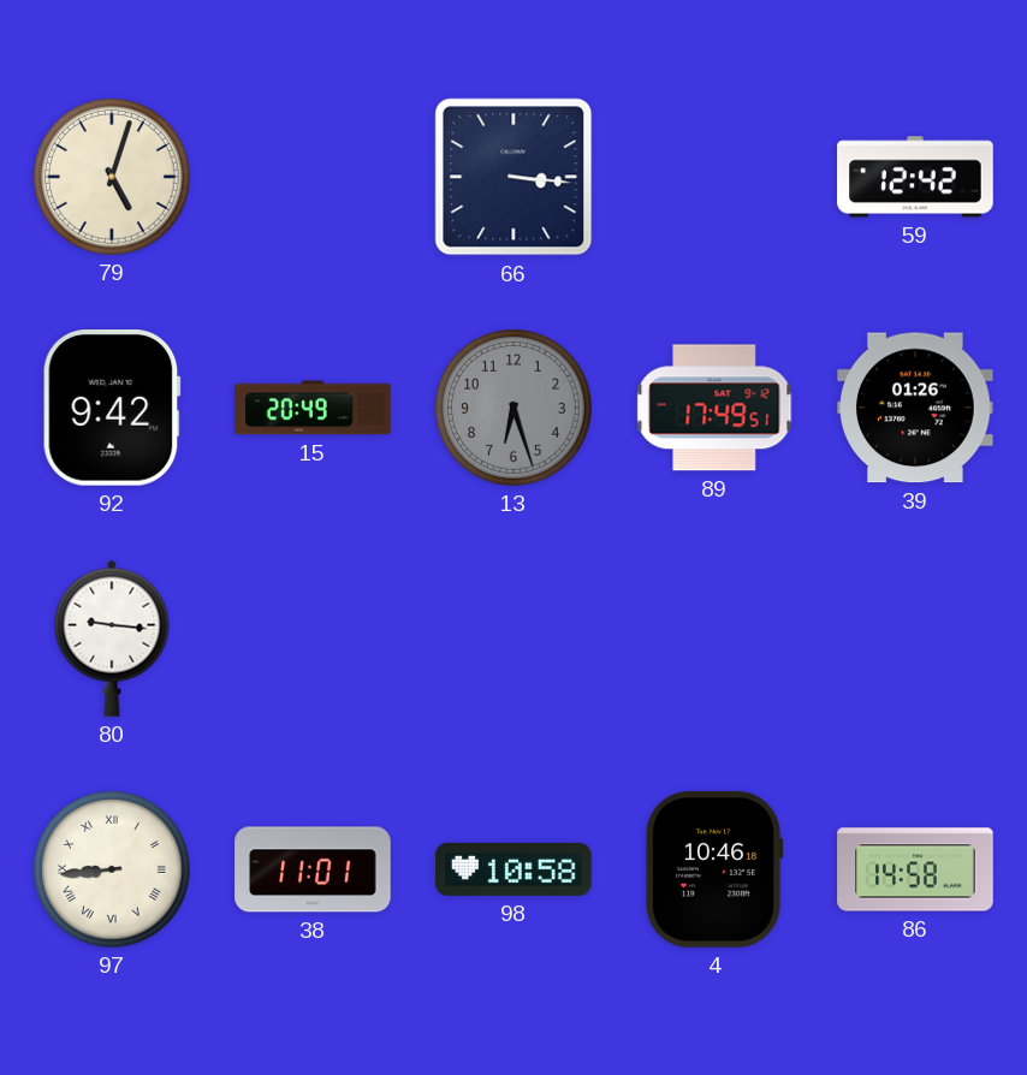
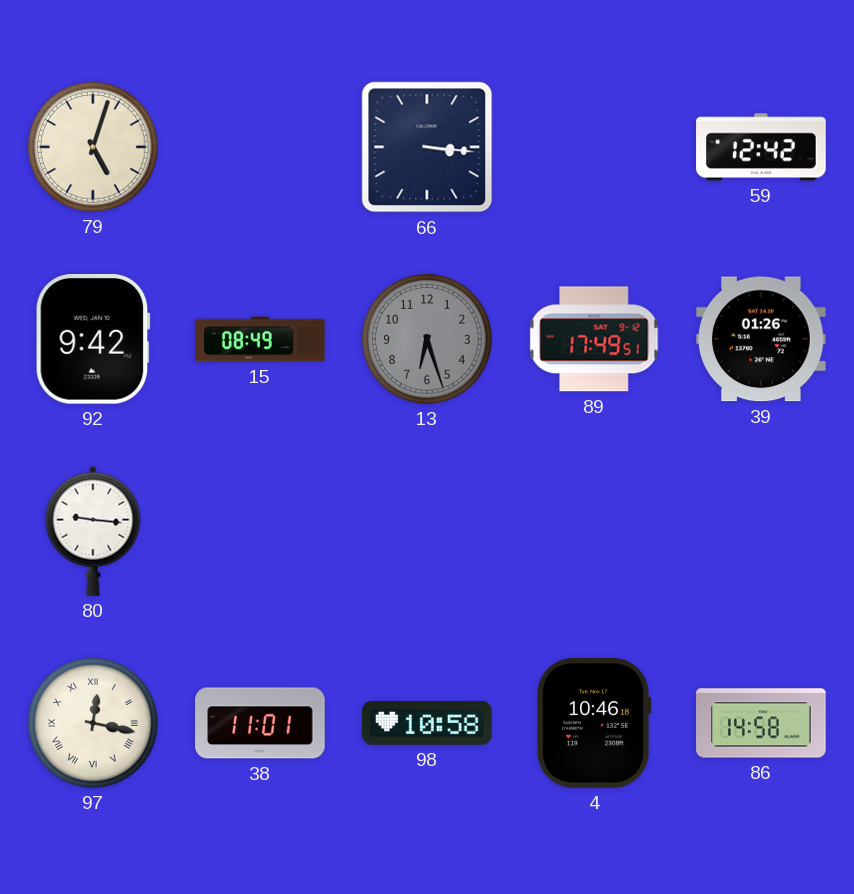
15: 20:49 -> 08:49 (260, 339)
97: 8:44 -> 12:17 (94, 724)
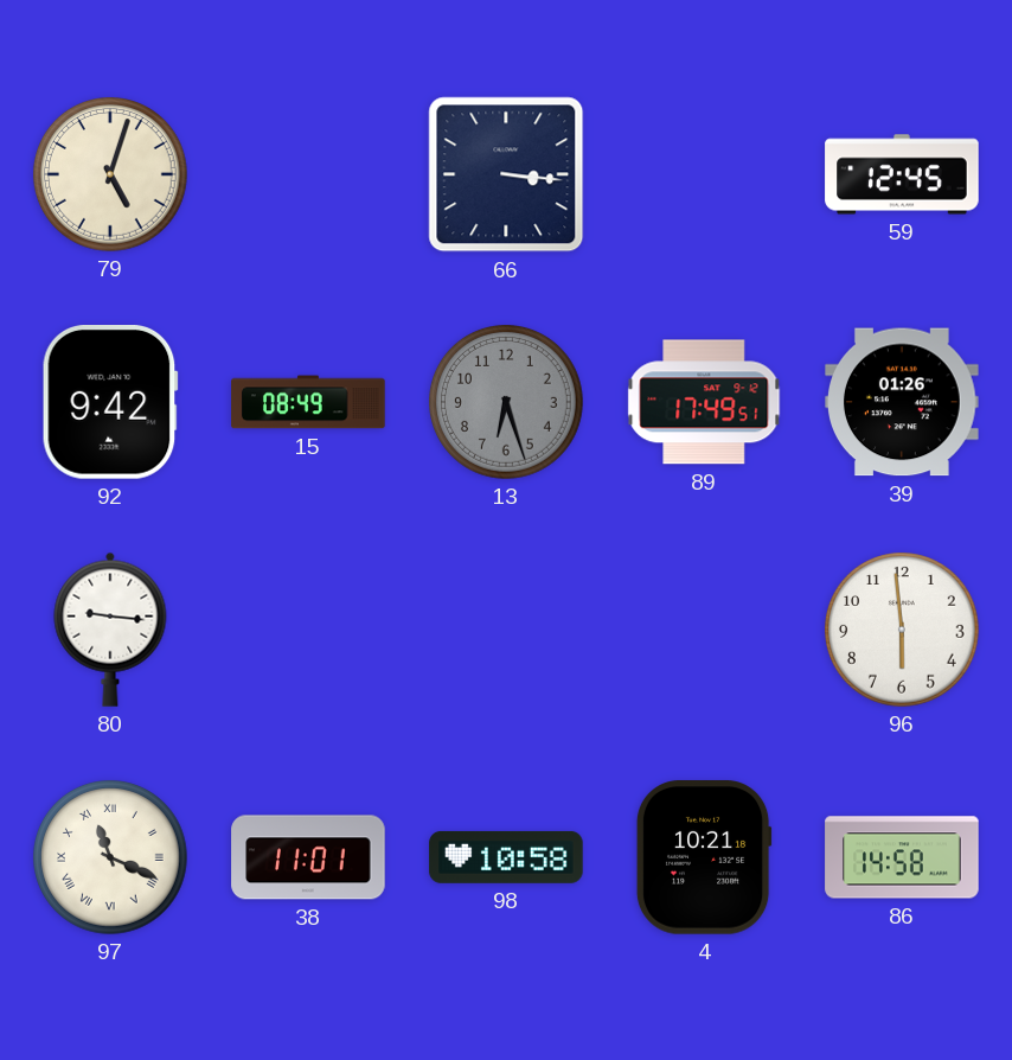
59: 12:42 -> 12:45 (902, 174)
96: none -> 5:59 (903, 631)
97: 12:17 -> 11:19 (111, 858)
4: 10:46 -> 10:21 (704, 857)
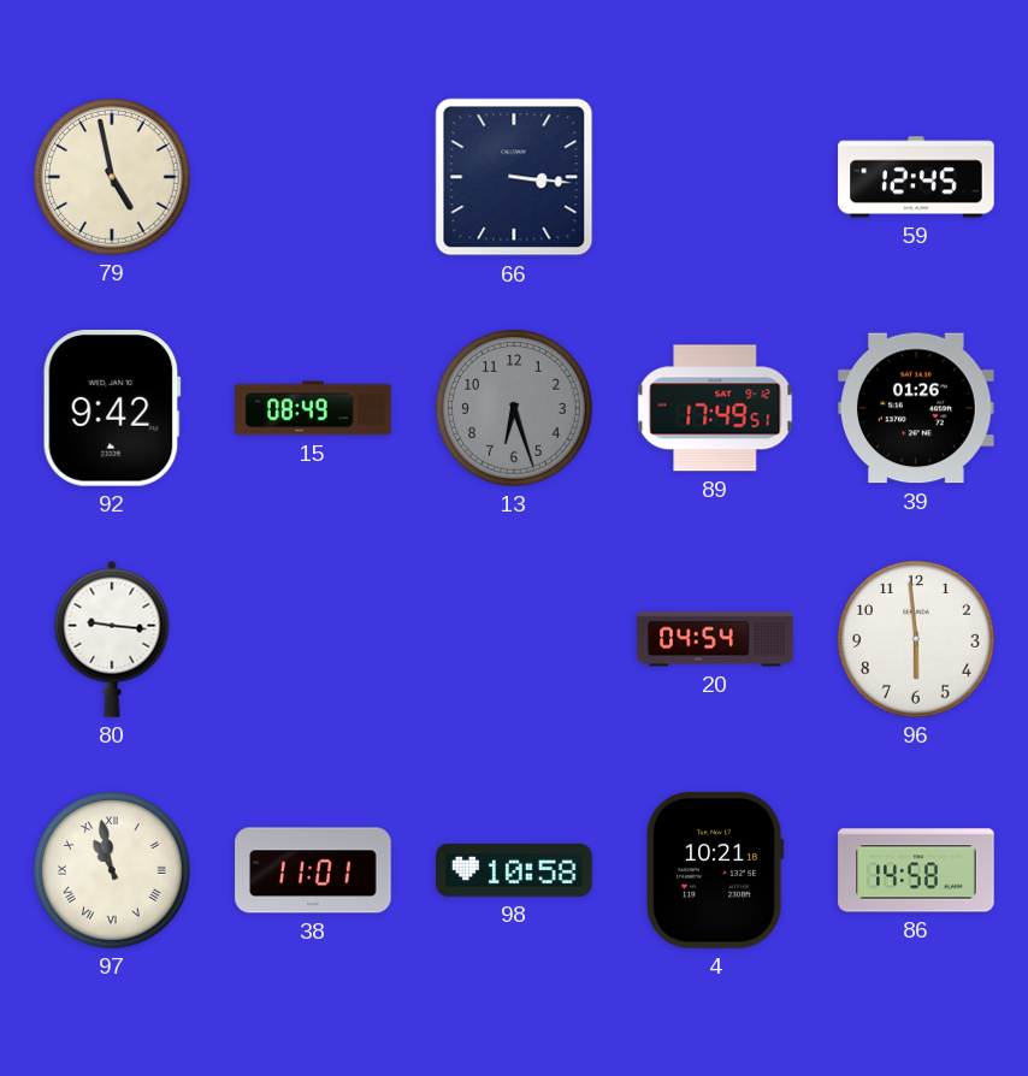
79: 5:03 -> 4:58 (113, 178)
20: none -> 04:54 (715, 639)
97: 11:19 -> 10:58 (113, 871)
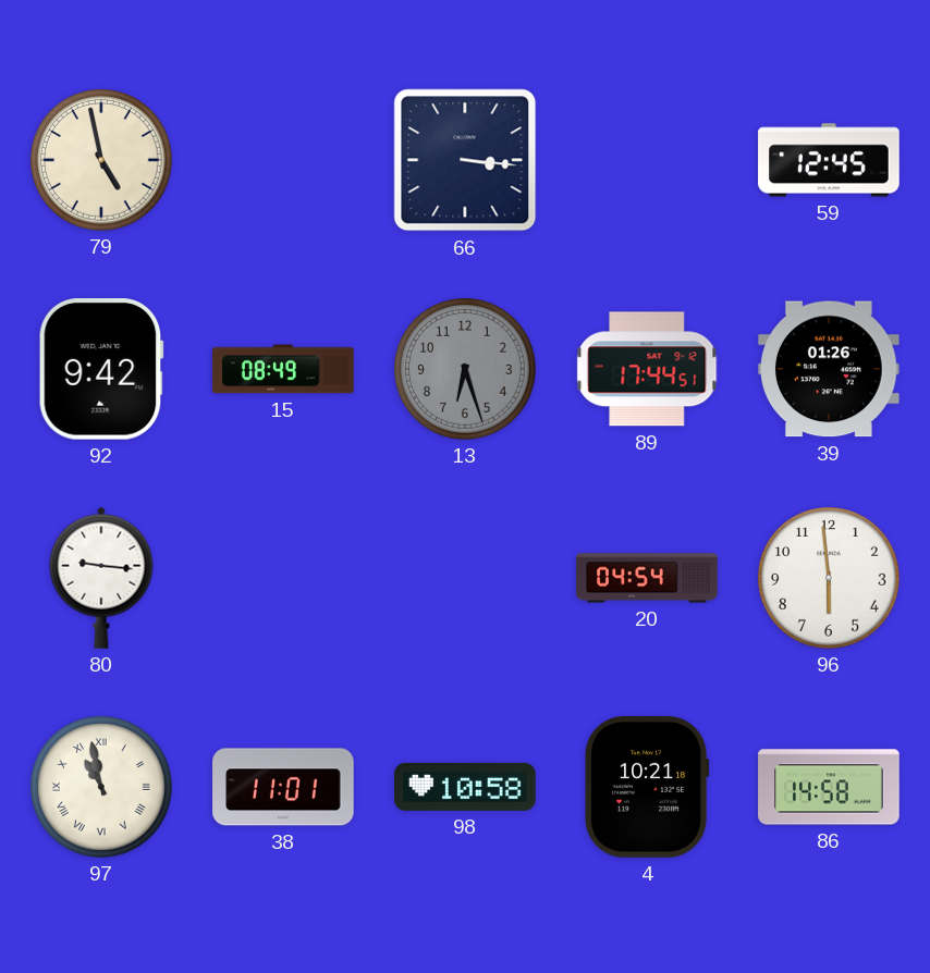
89: 17:49 -> 17:44 (647, 369)
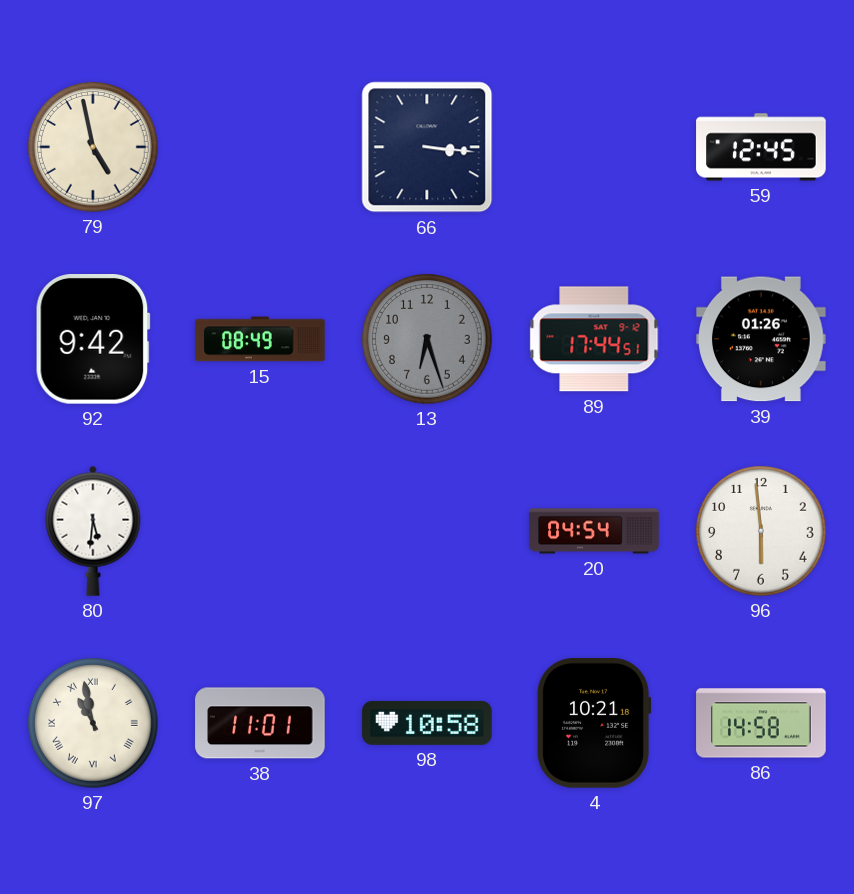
80: 9:16 -> 5:31 (93, 531)
